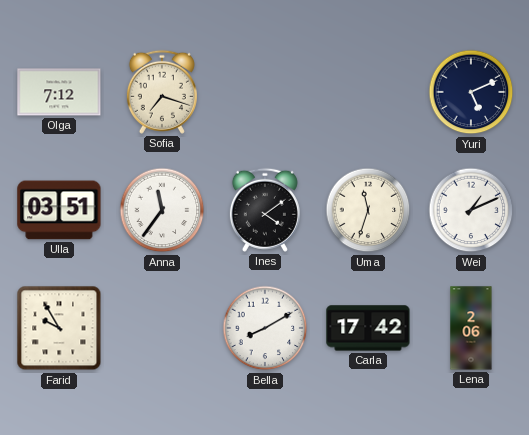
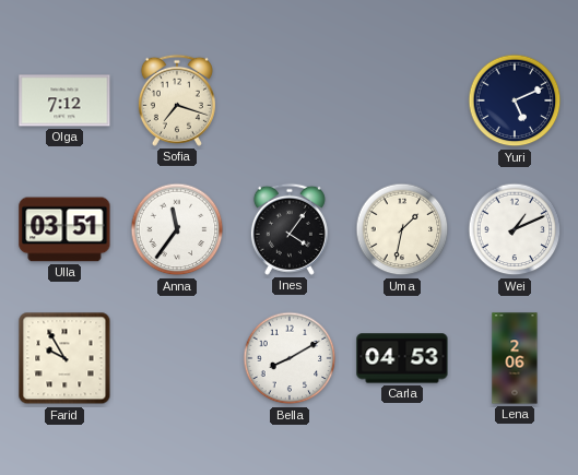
Ines: 4:09 -> 4:06 (290, 229)
Uma: 11:33 -> 1:32 (402, 229)
Carla: 17:42 -> 04:53 (402, 358)
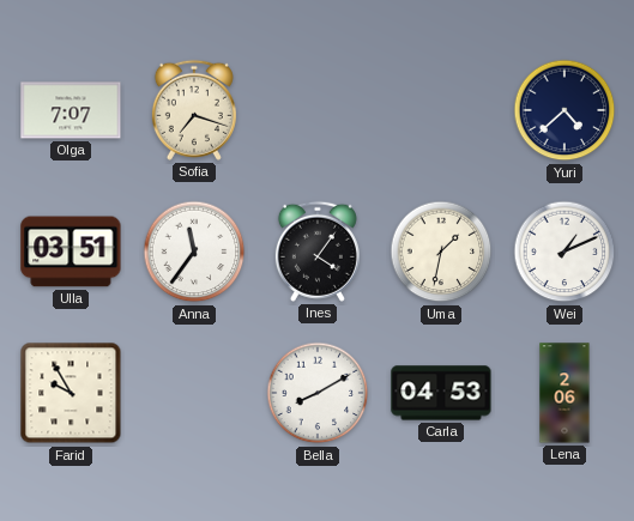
Olga: 7:12 -> 7:07 (71, 110)
Yuri: 5:11 -> 4:38 (564, 110)
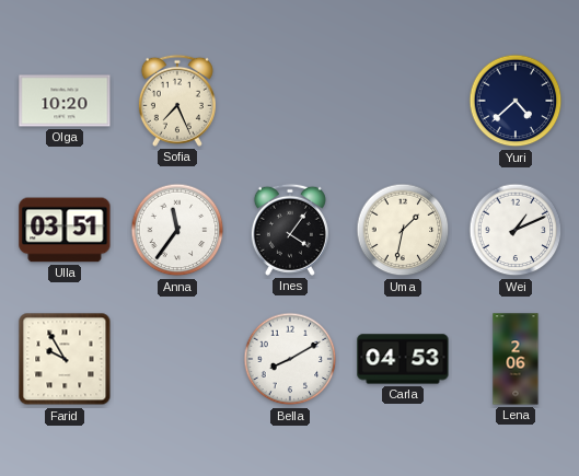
Olga: 7:07 -> 10:20 (65, 101)
Sofia: 7:18 -> 7:26 (177, 101)
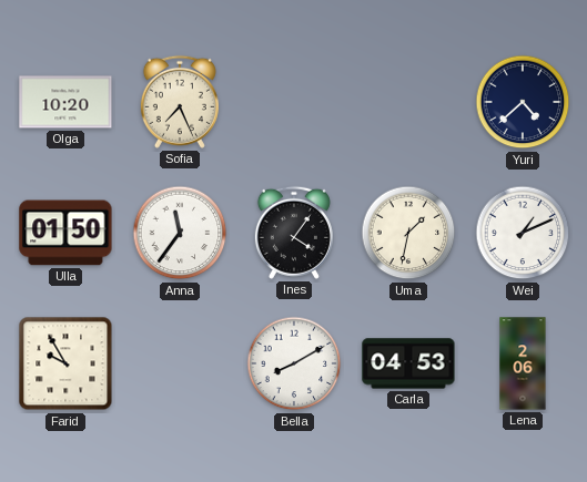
Ulla: 03:51 -> 01:50 (65, 233)
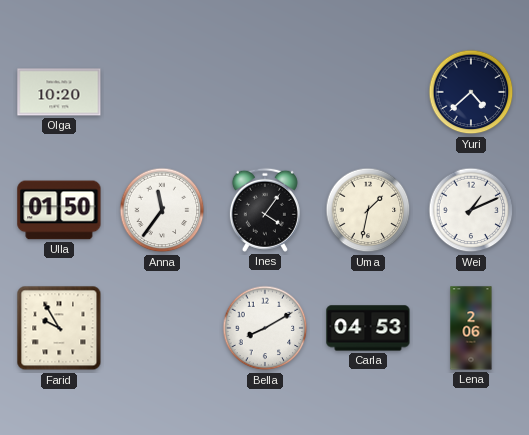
Sofia: 7:26 -> none (180, 102)
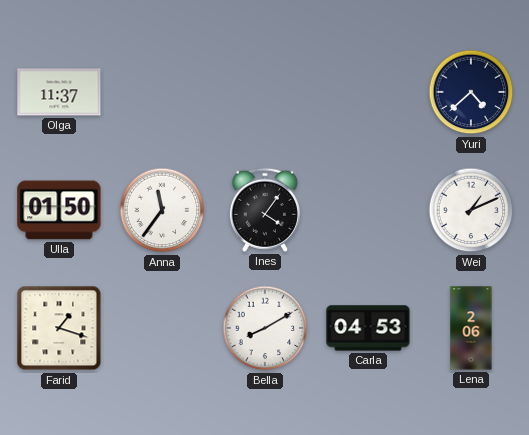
Olga: 10:20 -> 11:37 (59, 92)
Uma: 1:32 -> none (368, 210)
Farid: 9:55 -> 1:18 (59, 328)
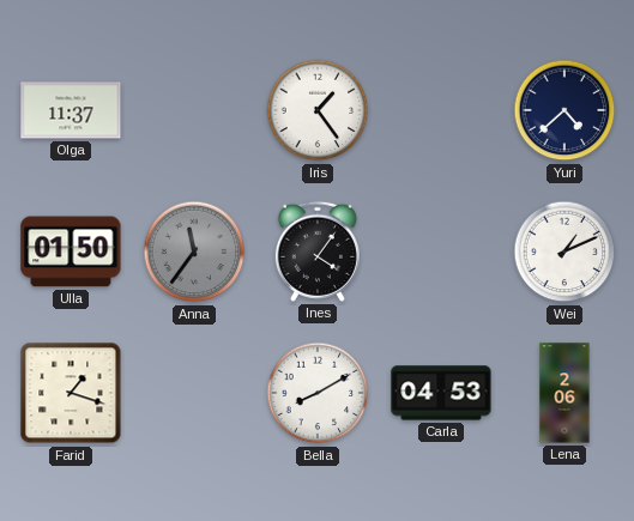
Iris: none -> 1:24 (318, 110)
Anna dial: white -> grey (194, 252)
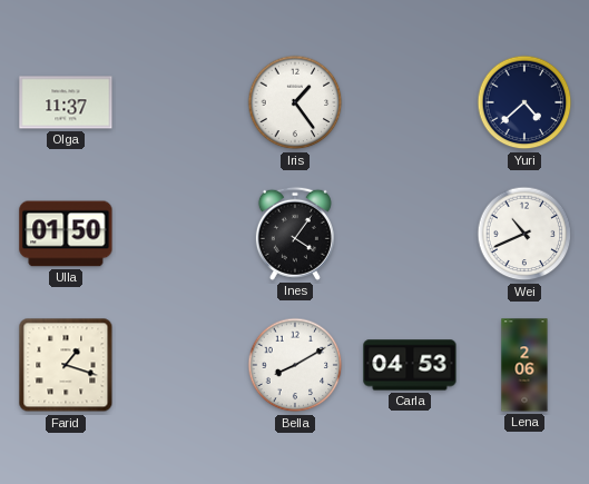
Anna: 11:36 -> none (194, 252)
Wei: 1:11 -> 10:41 (524, 234)
